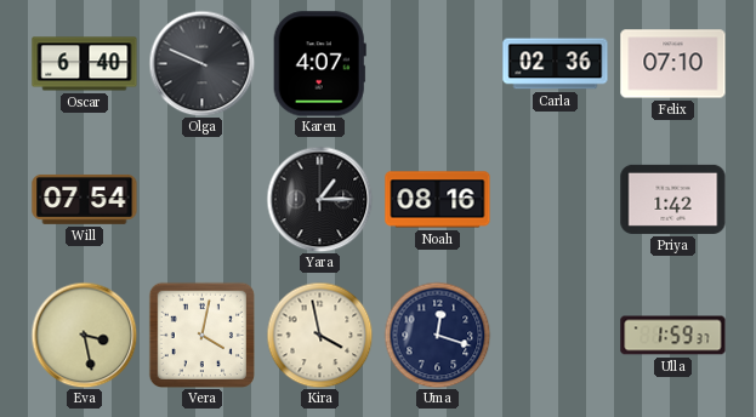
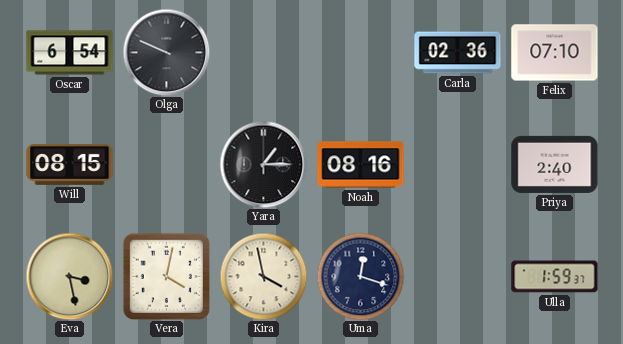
Oscar: 6:40 -> 6:54 (70, 53)
Karen: 4:07 -> none (319, 64)
Will: 07:54 -> 08:15 (70, 164)
Priya: 1:42 -> 2:40 (555, 164)
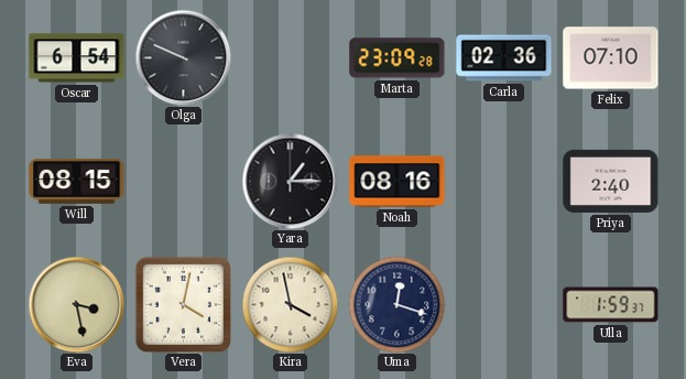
Marta: none -> 23:09 (398, 58)
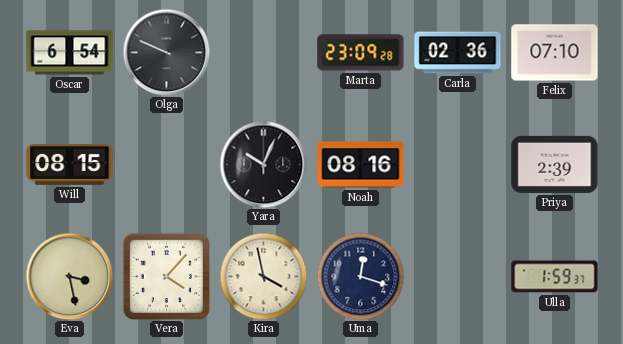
Yara: 1:15 -> 10:04 (263, 164)
Priya: 2:40 -> 2:39 (555, 164)
Vera: 4:02 -> 4:07 (166, 276)
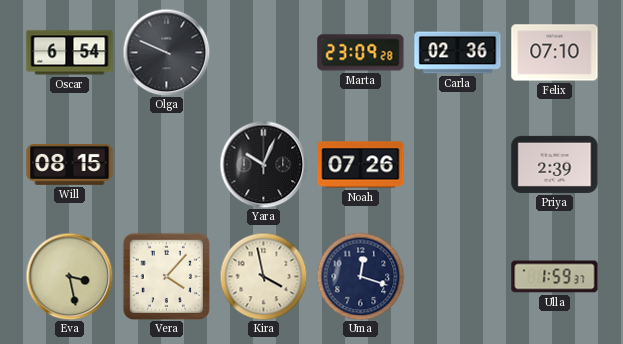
Noah: 08:16 -> 07:26 (361, 165)
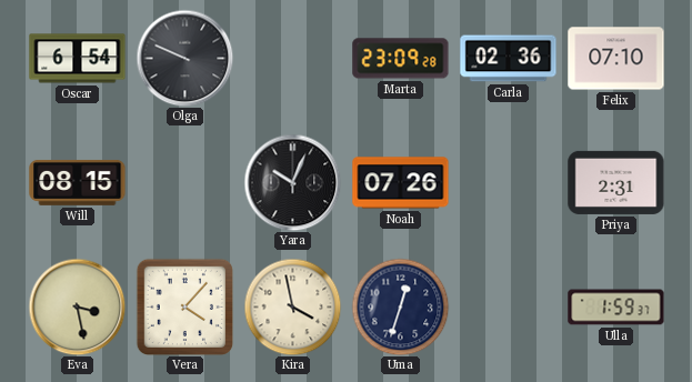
Priya: 2:39 -> 2:31 (616, 182)
Uma: 12:18 -> 12:33 (400, 306)
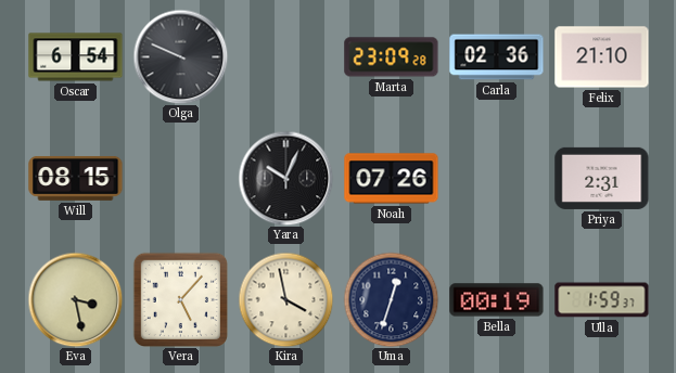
Felix: 07:10 -> 21:10 (602, 57)
Vera: 4:07 -> 5:07 (180, 299)
Bella: none -> 00:19 (497, 300)
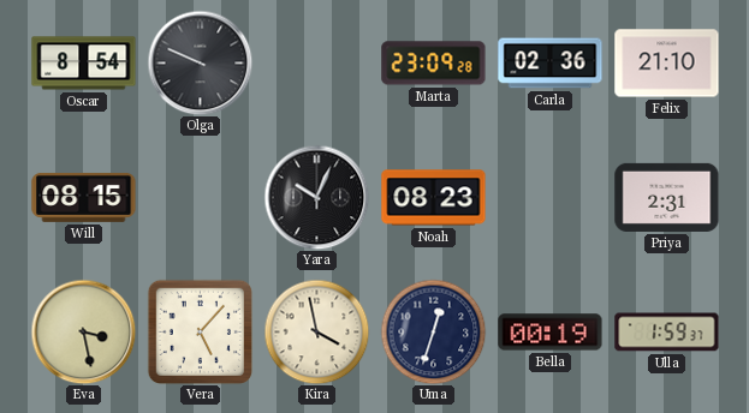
Oscar: 6:54 -> 8:54 (84, 64)
Noah: 07:26 -> 08:23 (434, 198)
